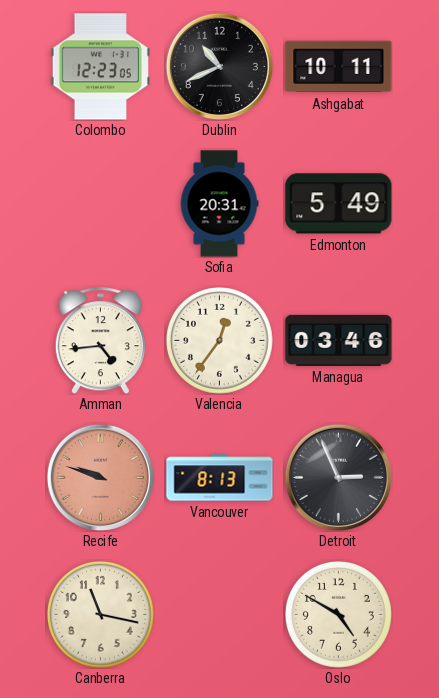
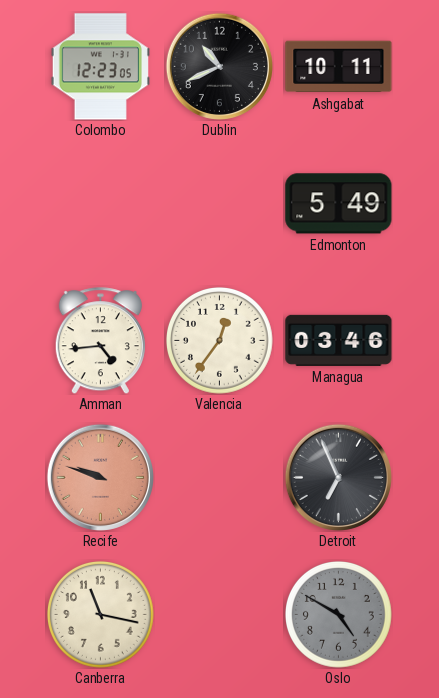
Sofia: 20:31 -> none (219, 204)
Vancouver: 8:13 -> none (220, 478)
Detroit: 2:56 -> 6:56 (338, 477)
Oslo dial: cream -> grey (339, 615)
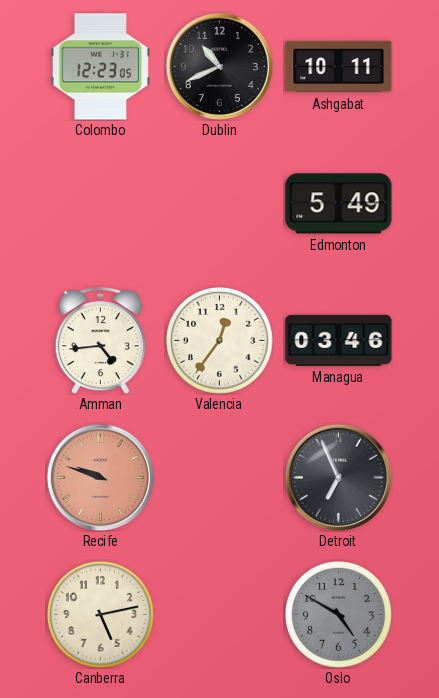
Canberra: 11:17 -> 5:13 (101, 615)
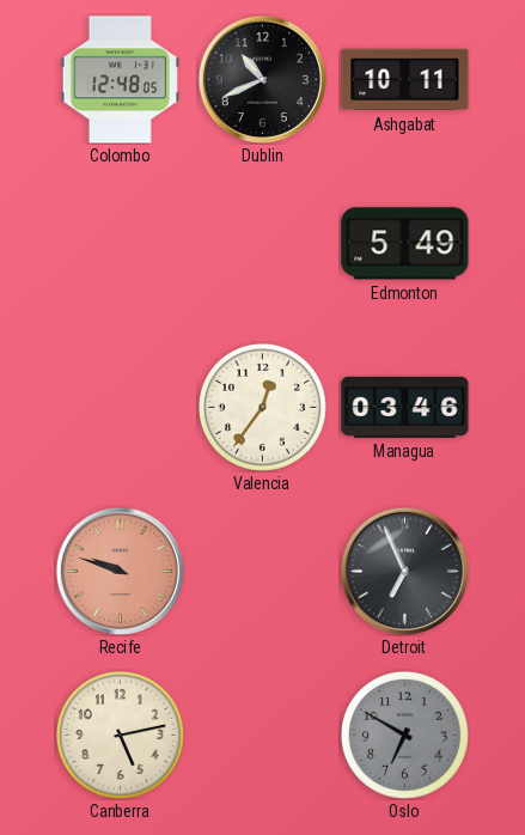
Colombo: 12:23 -> 12:48 (120, 80)
Amman: 4:44 -> none (100, 341)
Oslo: 4:50 -> 6:50 (405, 736)
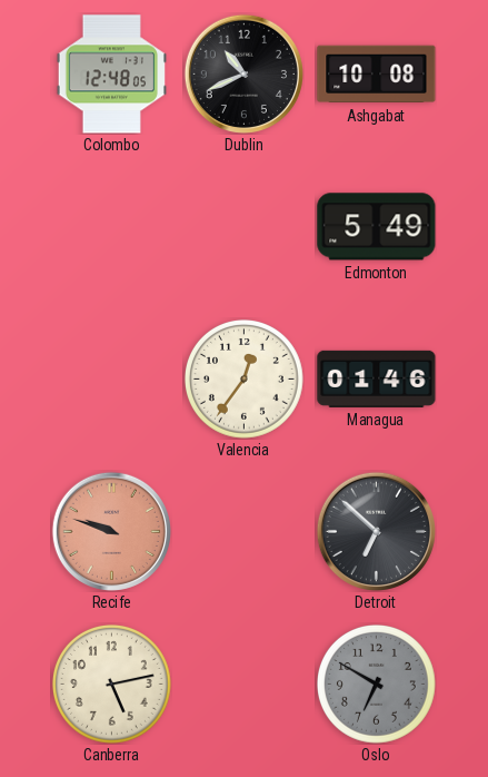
Ashgabat: 10:11 -> 10:08 (377, 75)
Managua: 03:46 -> 01:46 (377, 378)
Detroit: 6:56 -> 6:52 (376, 531)
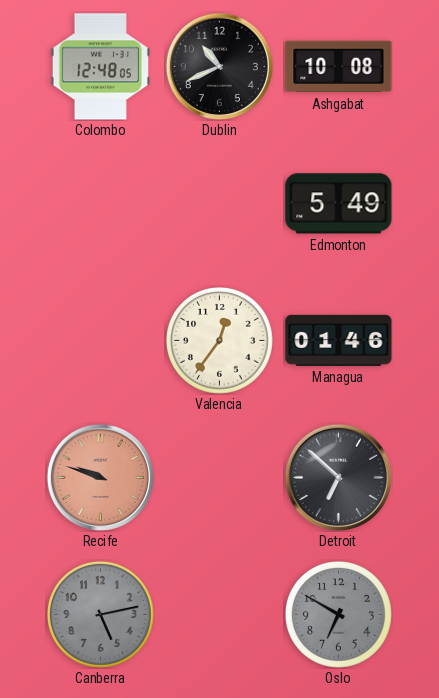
Canberra dial: cream -> grey (101, 615)
